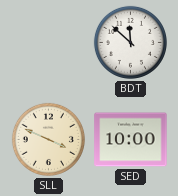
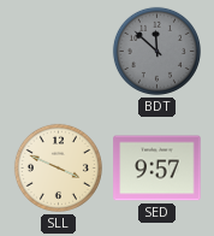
BDT dial: white -> grey (156, 51)
SED: 10:00 -> 9:57 (157, 169)
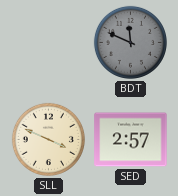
BDT: 11:52 -> 11:49 (130, 42)
SED: 9:57 -> 2:57 (131, 140)
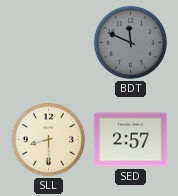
SLL: 3:49 -> 8:30 (48, 139)
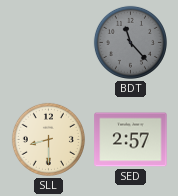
BDT: 11:49 -> 11:23 (130, 42)
